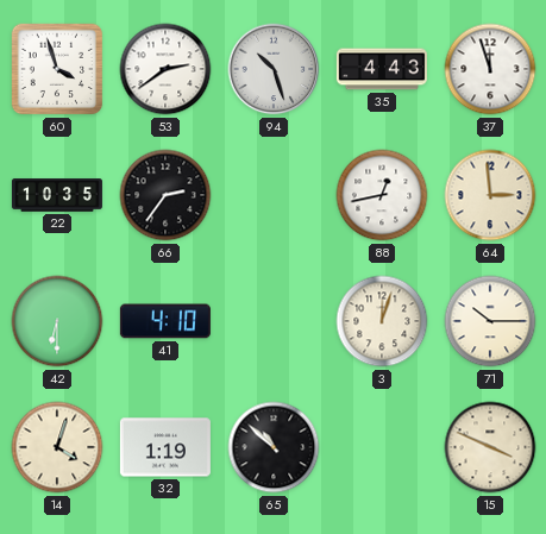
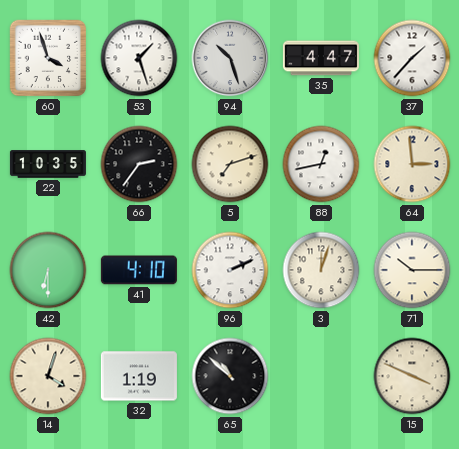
53: 2:39 -> 1:27 (139, 58)
35: 4:43 -> 4:47 (321, 58)
37: 11:57 -> 1:37 (412, 58)
5: none -> 7:12 (230, 164)
96: none -> 2:11 (230, 270)
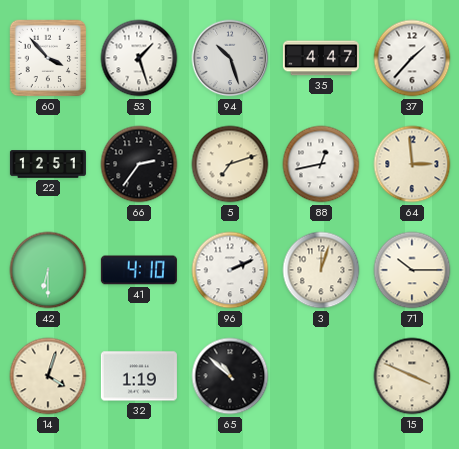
60: 3:57 -> 3:53 (48, 58)
22: 10:35 -> 12:51 (48, 164)
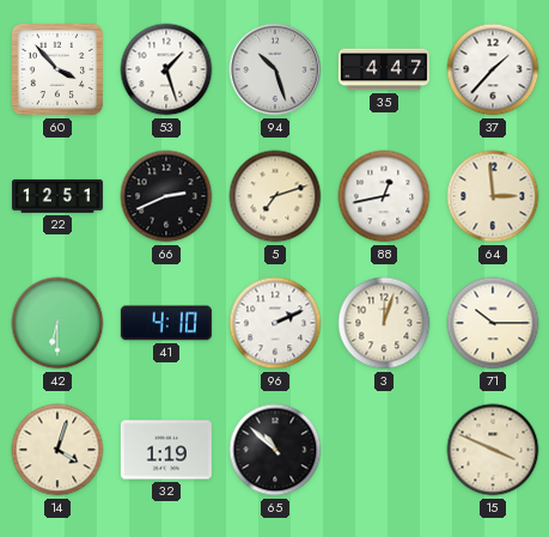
66: 2:36 -> 2:41 (166, 196)
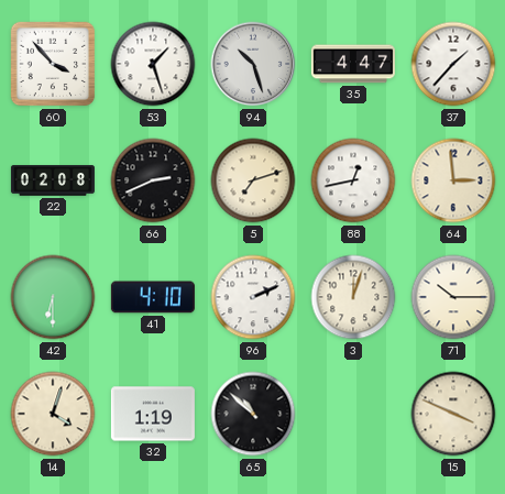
22: 12:51 -> 02:08 (53, 180)
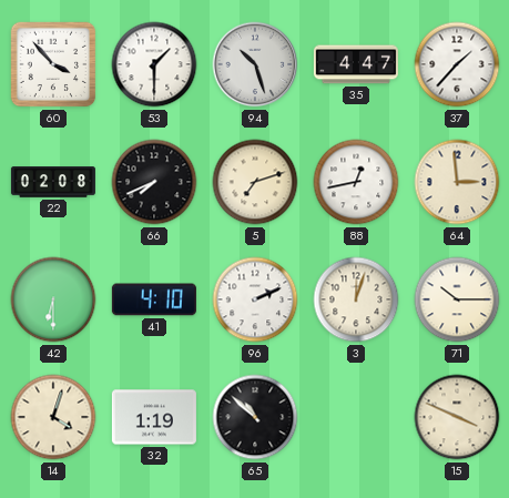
53: 1:27 -> 1:30 (154, 64)
66: 2:41 -> 7:41 (154, 182)
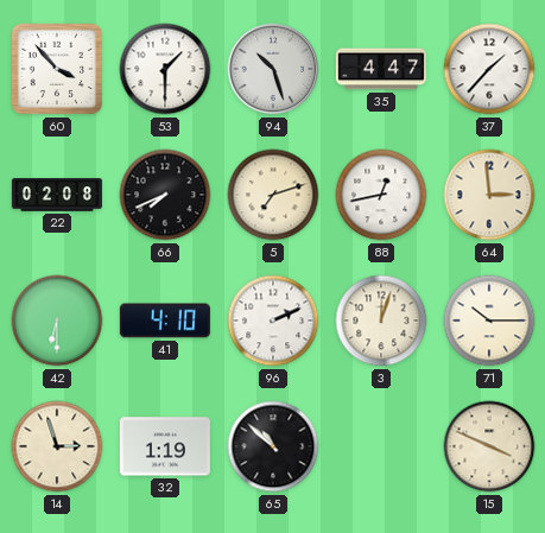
14: 4:03 -> 2:57 (57, 446)
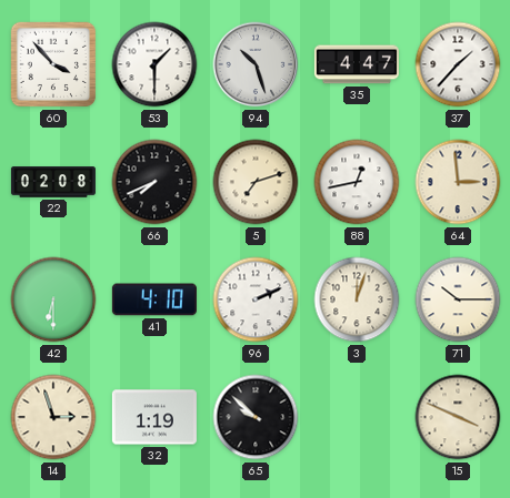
65: 10:52 -> 9:52 (256, 417)
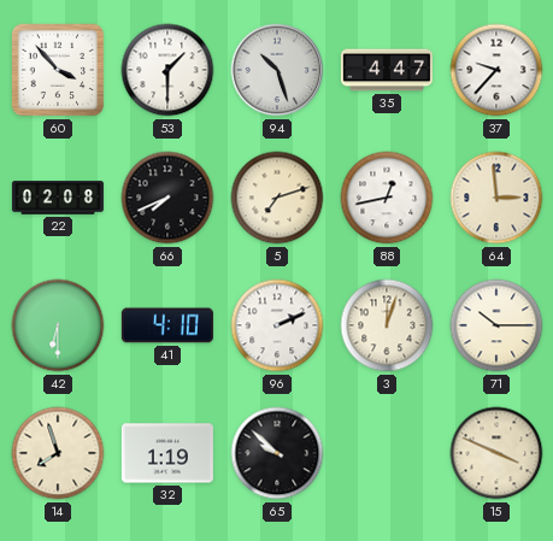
37: 1:37 -> 9:37 (496, 70)
14: 2:57 -> 7:57 (58, 453)
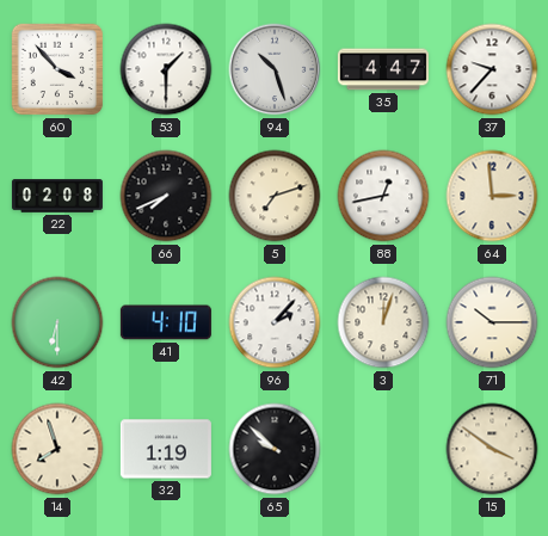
96: 2:11 -> 2:07 (275, 322)
15: 3:49 -> 3:51 (492, 449)
